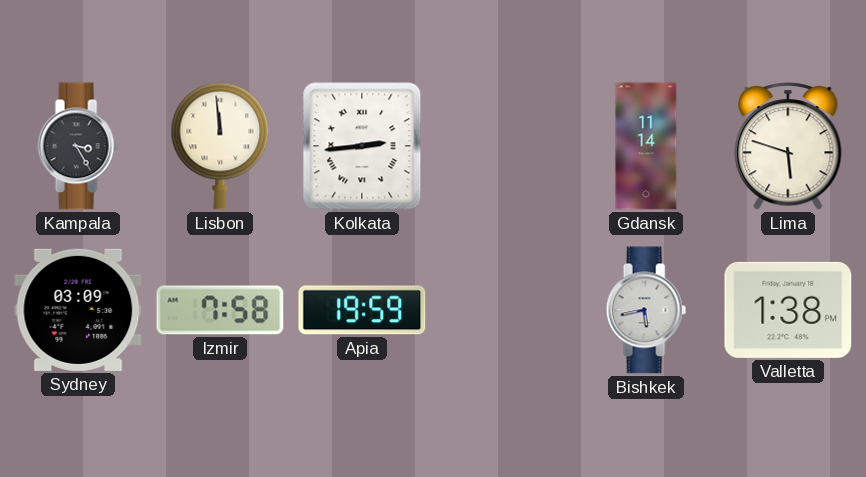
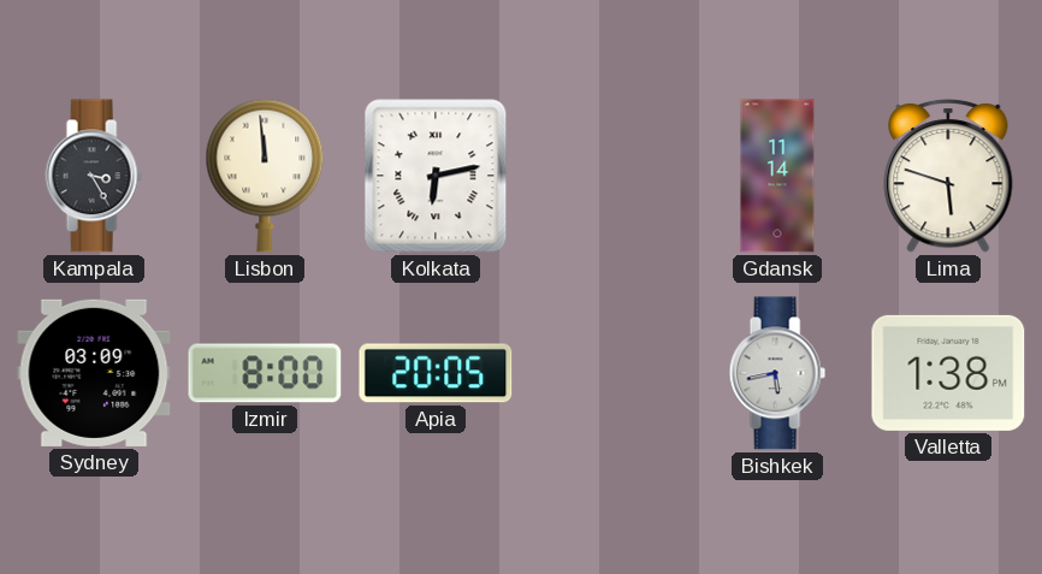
Kolkata: 2:44 -> 6:13 (436, 176)
Izmir: 7:58 -> 8:00 (265, 373)
Apia: 19:59 -> 20:05 (436, 373)
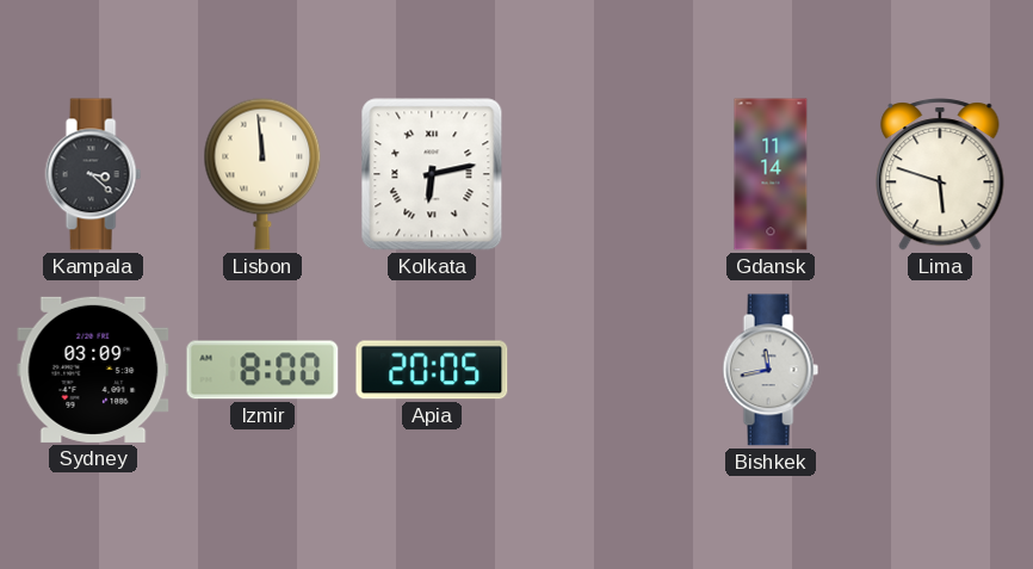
Kampala: 3:25 -> 3:22 (93, 174)
Bishkek: 5:43 -> 11:43 (771, 370)
Valletta: 1:38 -> none (948, 373)
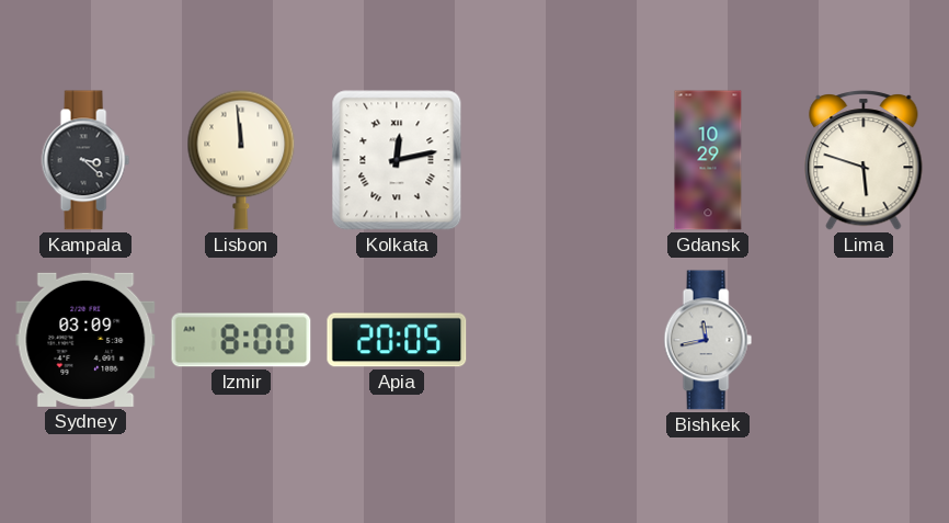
Kolkata: 6:13 -> 12:13 (397, 160)
Gdansk: 11:14 -> 10:29 (708, 160)
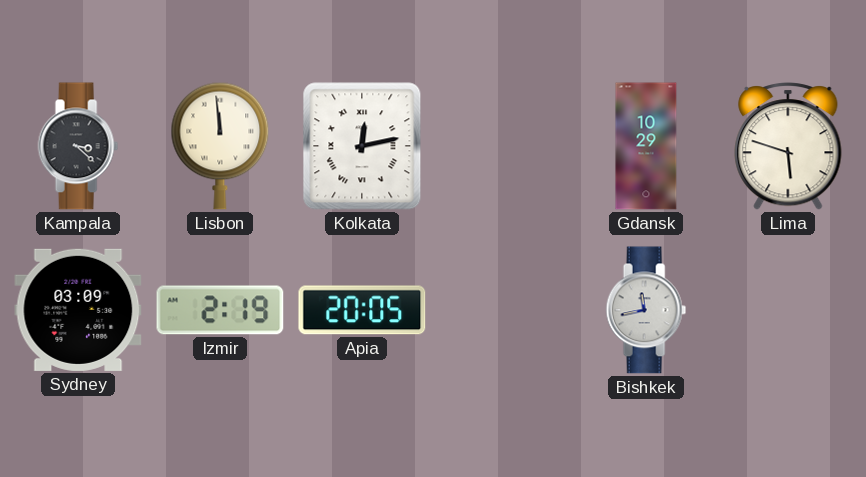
Izmir: 8:00 -> 2:19 (220, 310)
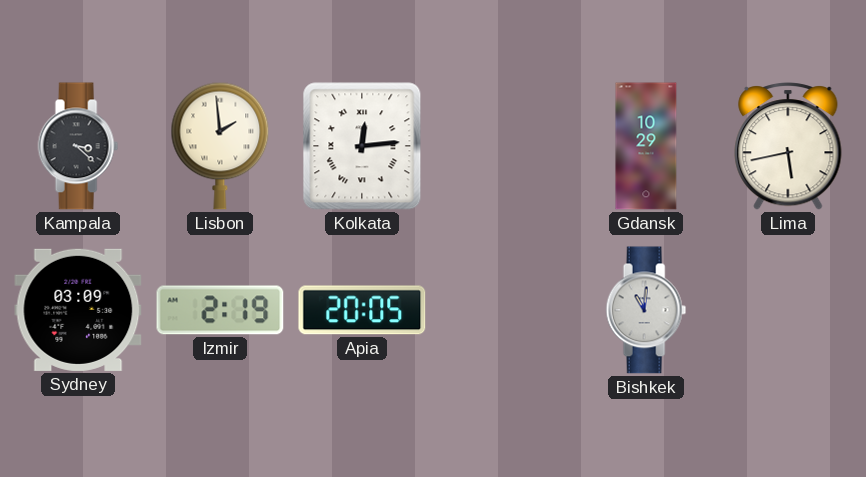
Lisbon: 11:59 -> 1:59 (220, 146)
Kolkata: 12:13 -> 12:14 (362, 146)
Lima: 5:48 -> 5:43 (788, 146)
Bishkek: 11:43 -> 11:01 (646, 310)
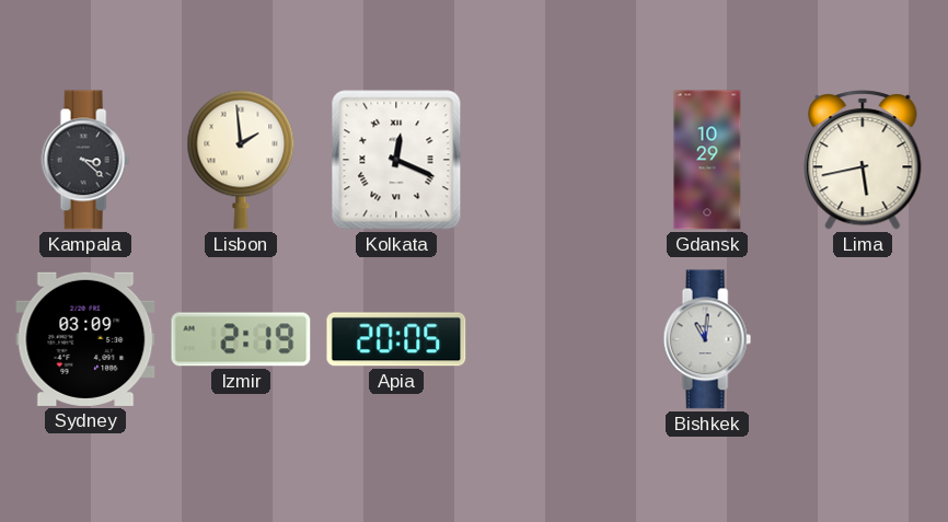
Kolkata: 12:14 -> 12:19 (396, 160)
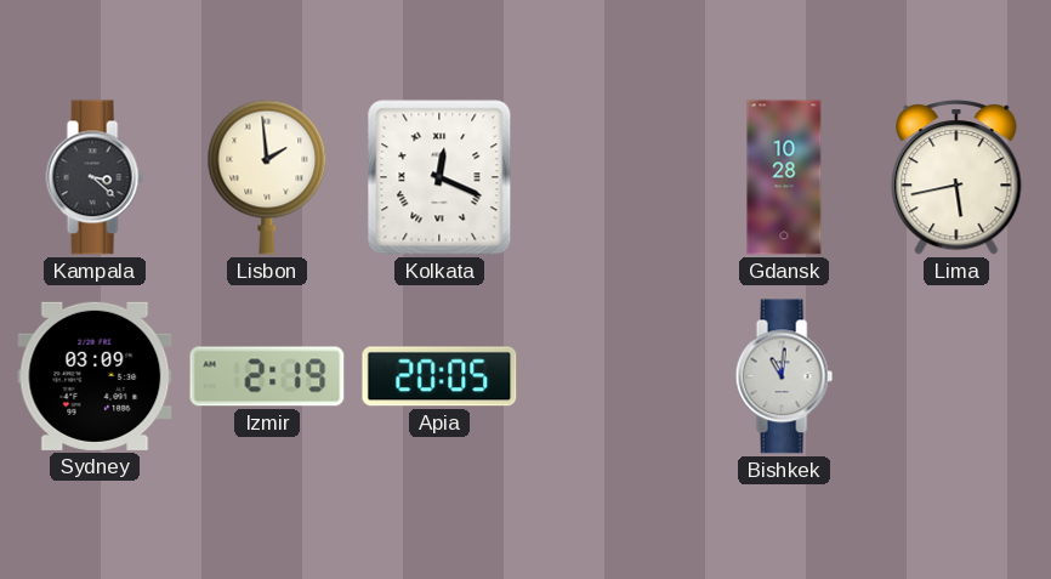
Gdansk: 10:29 -> 10:28 (784, 177)
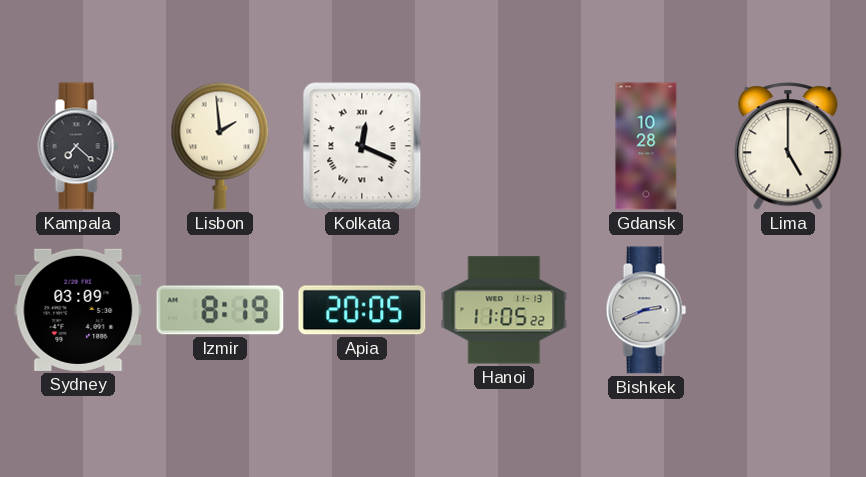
Kampala: 3:22 -> 7:22 (78, 146)
Lima: 5:43 -> 5:00 (788, 146)
Izmir: 2:19 -> 8:19 (220, 310)
Hanoi: none -> 11:05 (504, 310)
Bishkek: 11:01 -> 2:41 (646, 310)
